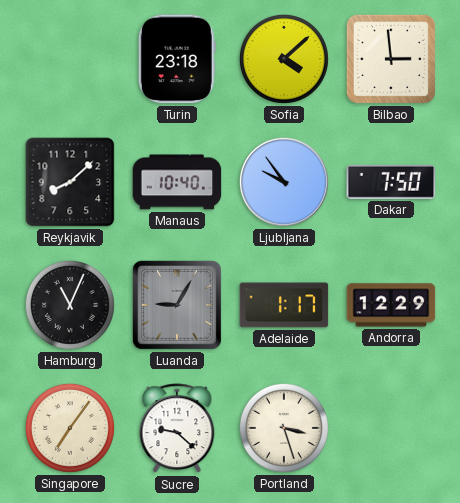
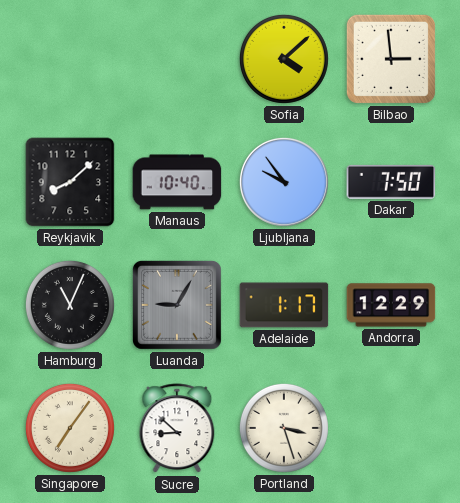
Turin: 23:18 -> none (177, 59)
Sucre: 9:22 -> 8:52 (177, 429)
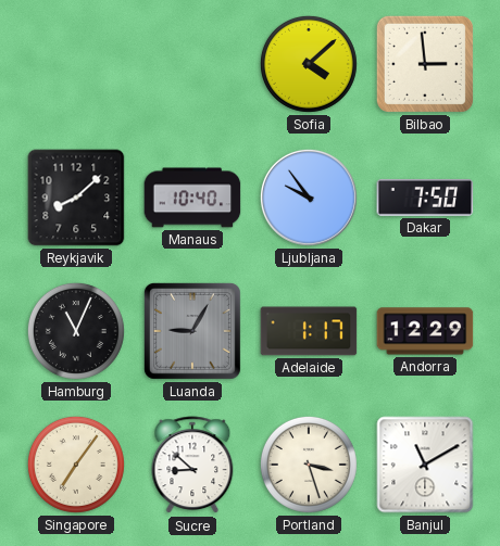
Banjul: none -> 11:10 (425, 465)
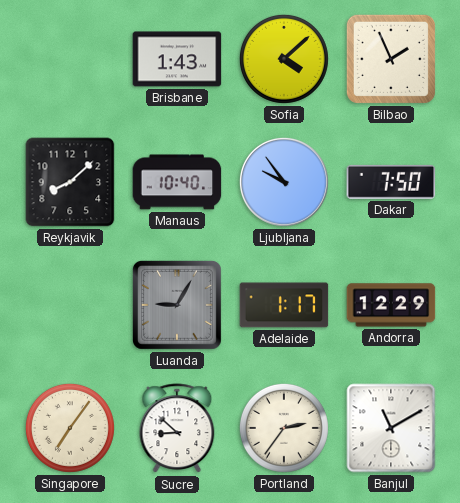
Brisbane: none -> 1:43 (177, 59)
Bilbao: 2:59 -> 1:56 (391, 59)
Hamburg: 11:04 -> none (76, 331)
Portland: 3:27 -> 2:36 (284, 428)
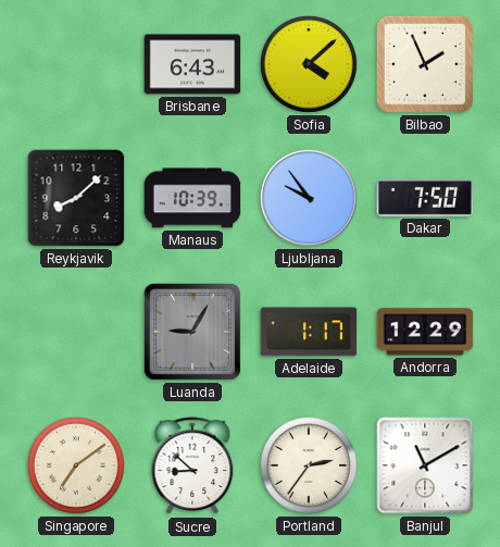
Brisbane: 1:43 -> 6:43 (192, 64)
Manaus: 10:40 -> 10:39 (192, 198)
Singapore: 7:06 -> 7:09 (76, 465)
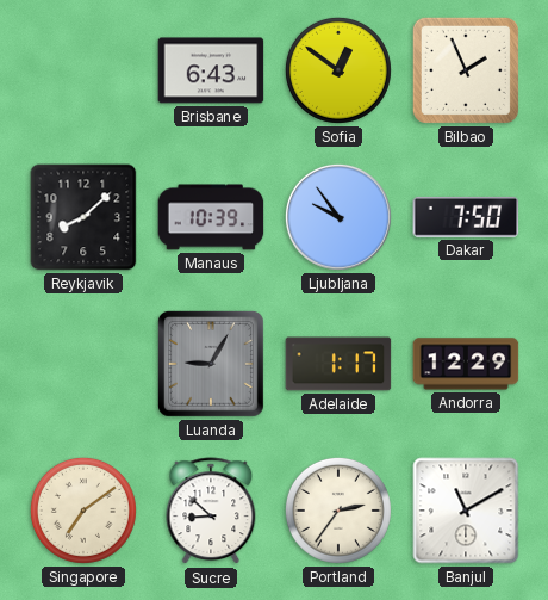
Sofia: 4:08 -> 12:51 (338, 70)
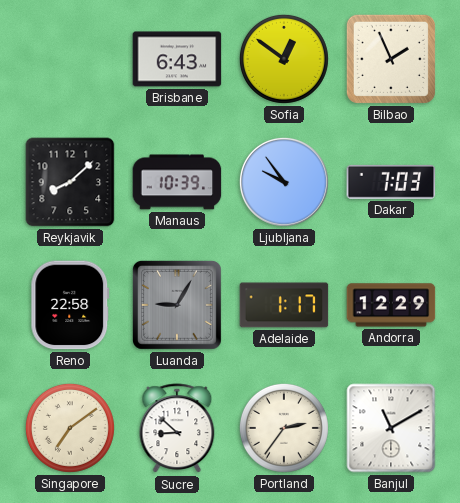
Dakar: 7:50 -> 7:03 (391, 182)
Reno: none -> 22:58 (70, 305)
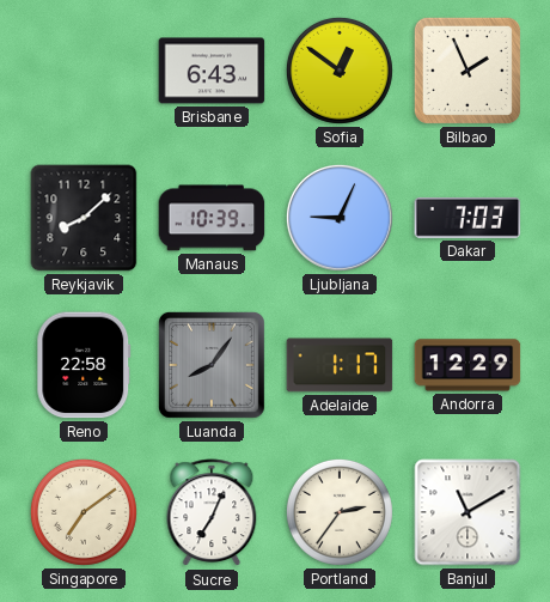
Ljubljana: 9:54 -> 9:04 (340, 218)
Luanda: 9:05 -> 8:06 (212, 365)
Sucre: 8:52 -> 7:04 (212, 513)
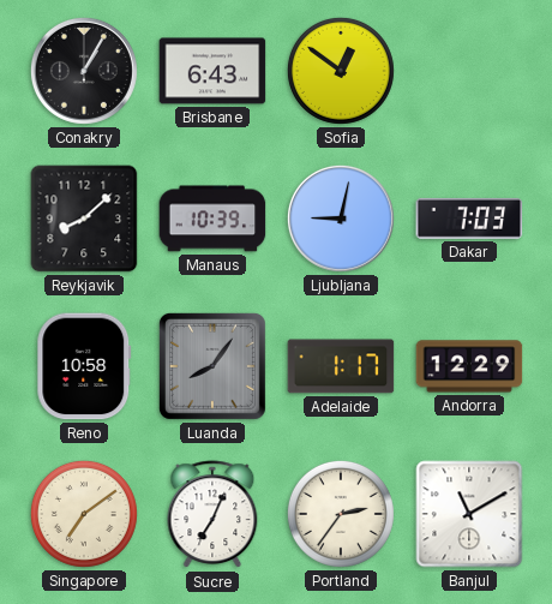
Conakry: none -> 1:05 (84, 71)
Bilbao: 1:56 -> none (467, 71)
Ljubljana: 9:04 -> 9:02 (341, 219)
Reno: 22:58 -> 10:58 (84, 366)
